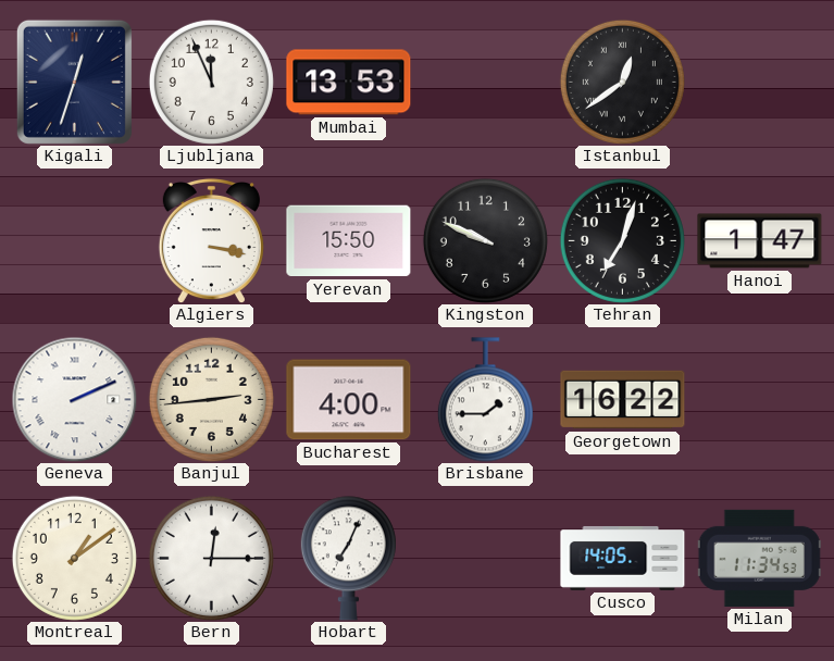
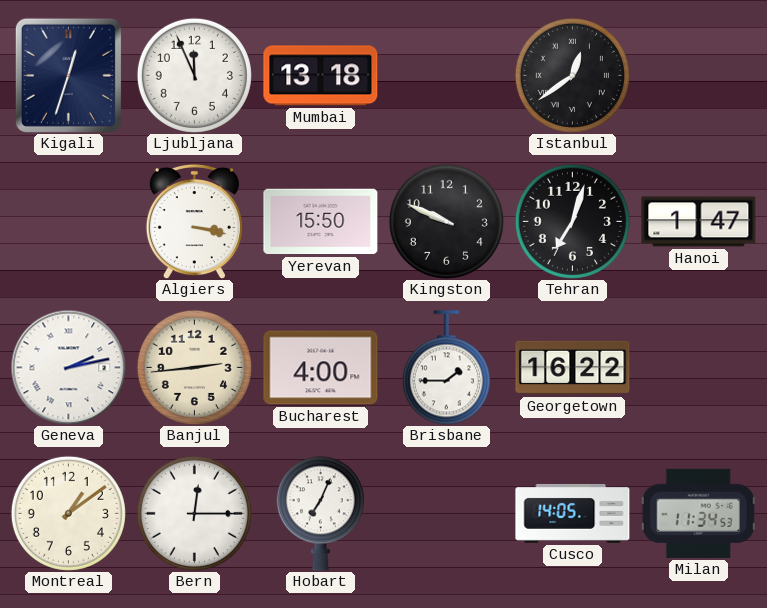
Mumbai: 13:53 -> 13:18 (321, 76)
Geneva: 2:11 -> 2:13 (68, 367)
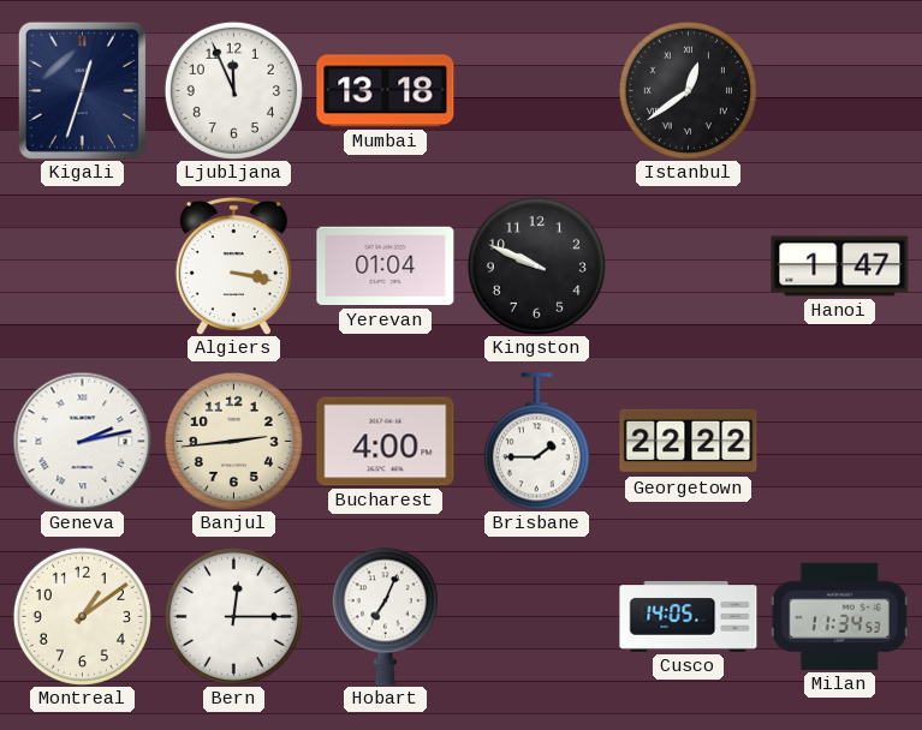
Yerevan: 15:50 -> 01:04 (386, 267)
Tehran: 7:03 -> none (572, 221)
Georgetown: 16:22 -> 22:22 (689, 442)
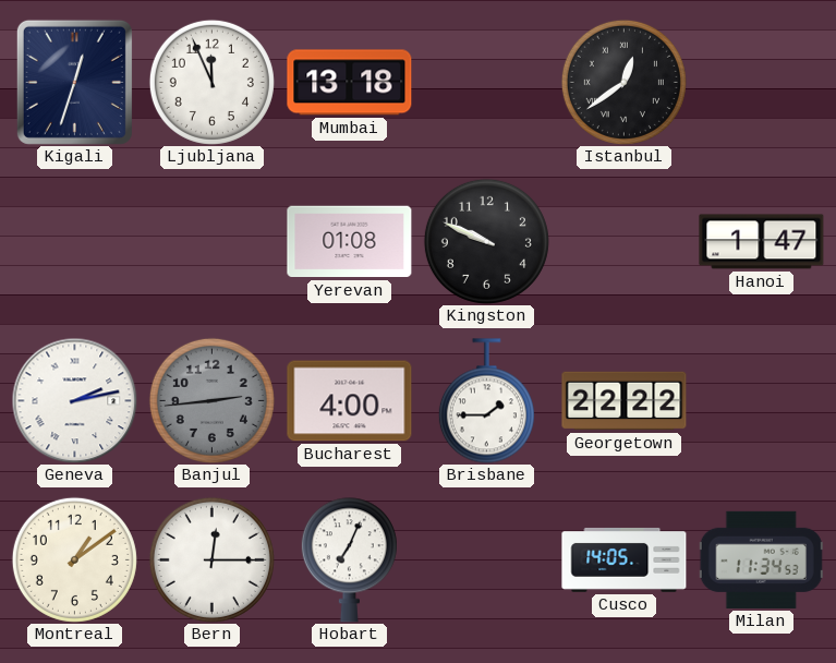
Algiers: 3:17 -> none (233, 265)
Yerevan: 01:04 -> 01:08 (350, 242)
Banjul dial: cream -> grey (211, 400)
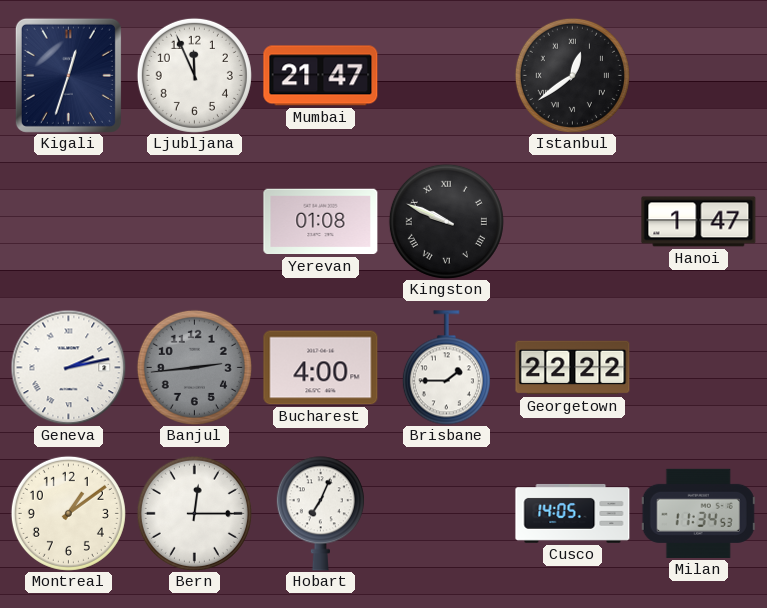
Mumbai: 13:18 -> 21:47 (321, 76)
Kingston numerals: Arabic -> Roman (446, 221)
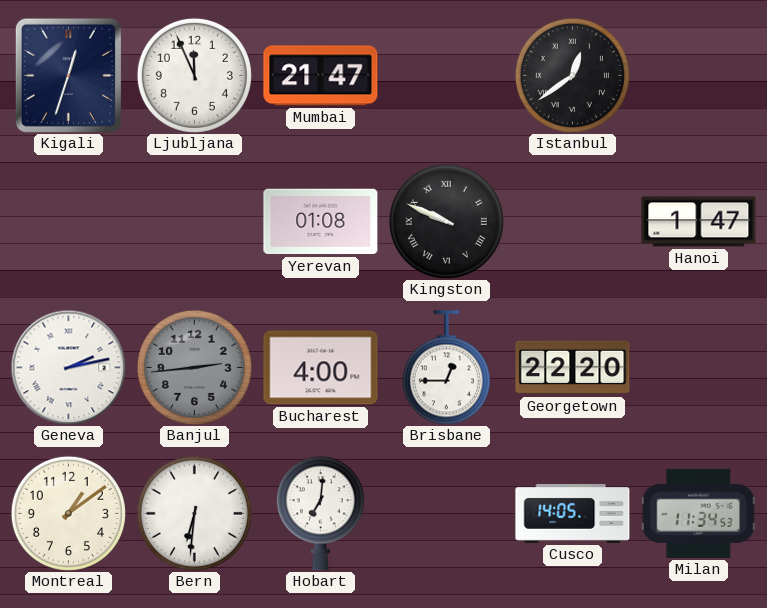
Brisbane: 1:45 -> 12:45 (446, 368)
Georgetown: 22:22 -> 22:20 (573, 368)
Bern: 12:15 -> 6:31 (194, 513)
Hobart: 7:04 -> 7:01 (320, 514)
